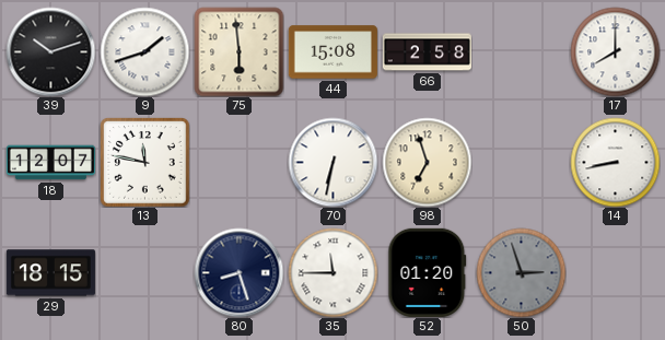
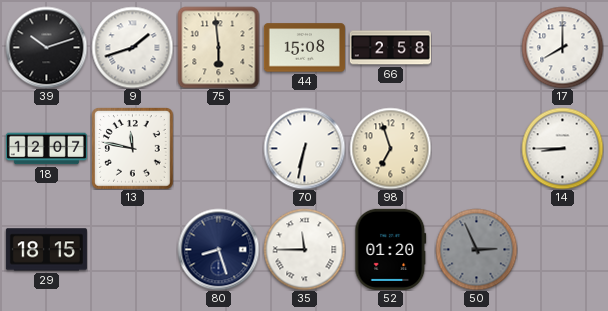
14: 8:43 -> 8:45 (562, 148)
50: 2:57 -> 2:56 (476, 249)
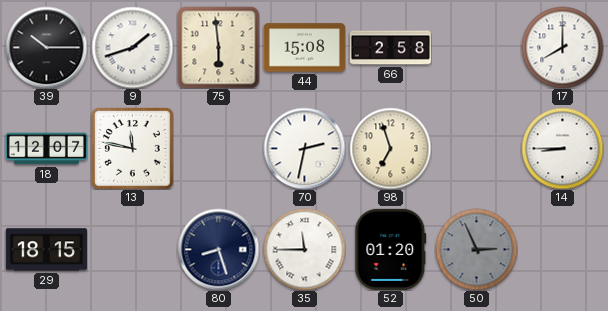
39: 10:12 -> 10:15 (46, 47)
70: 6:32 -> 2:32 (304, 148)
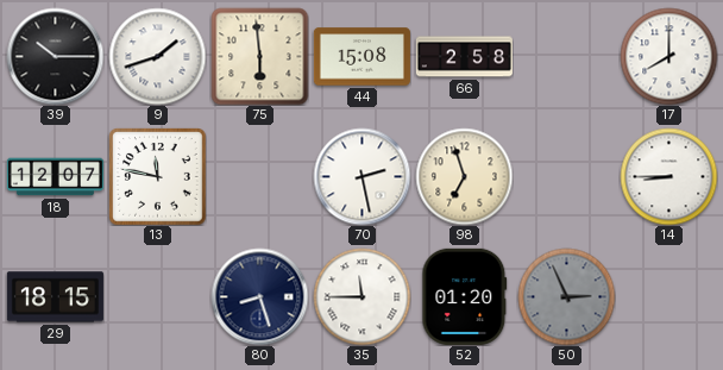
70: 2:32 -> 2:28 (361, 176)
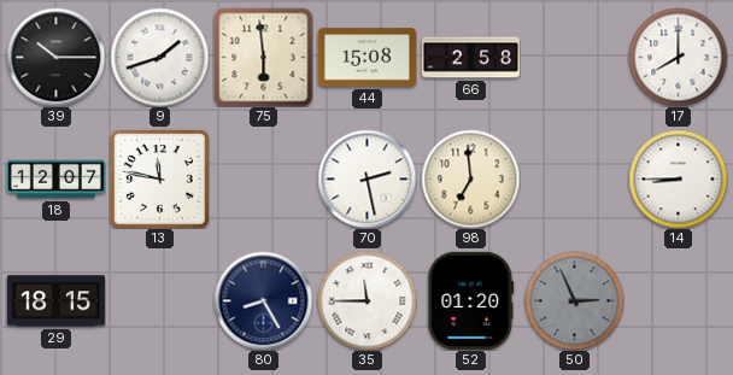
98: 6:57 -> 6:59 (470, 178)
80: 8:27 -> 8:25 (263, 300)
